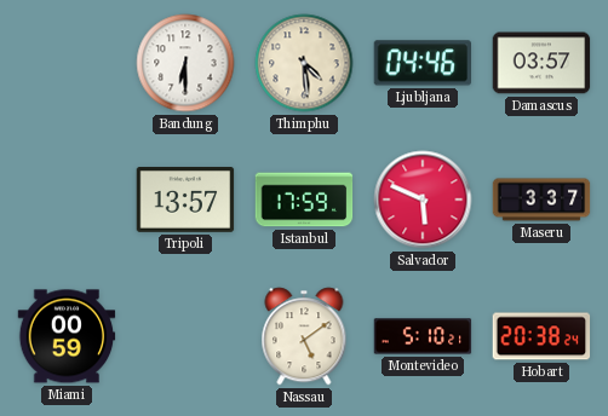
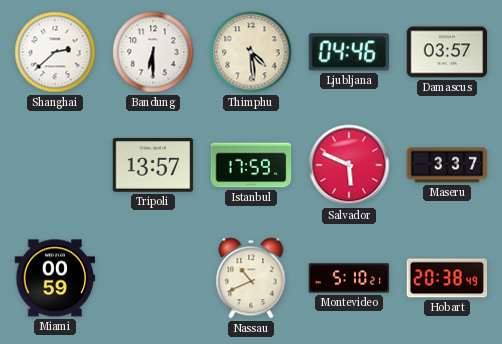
Shanghai: none -> 2:38 (55, 52)
Nassau: 5:09 -> 10:41 (251, 278)
Hobart: 20:38:24 -> 20:38:49 (447, 278)
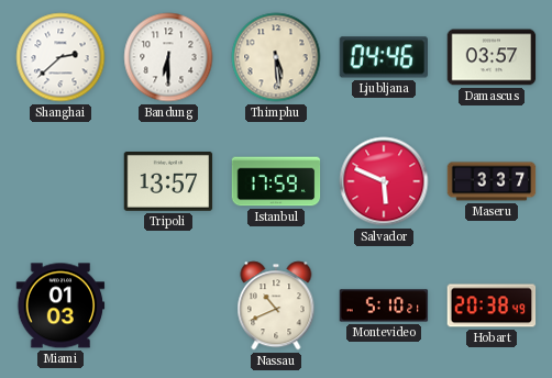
Thimphu: 4:29 -> 5:29 (276, 57)
Miami: 00:59 -> 01:03 (60, 305)
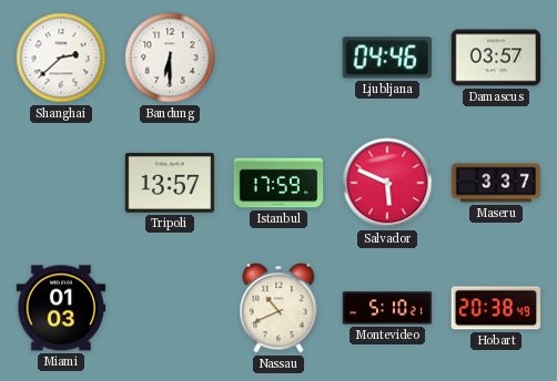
Thimphu: 5:29 -> none (276, 57)
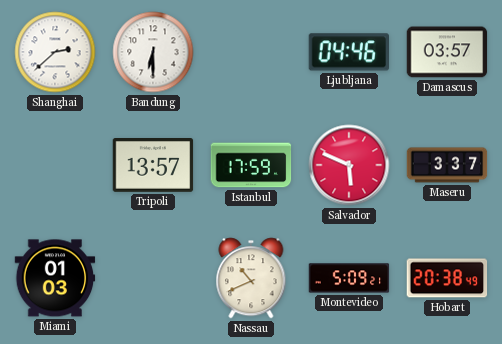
Montevideo: 5:10 -> 5:09 (349, 278)
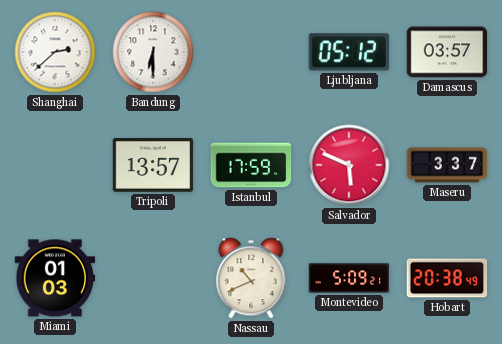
Ljubljana: 04:46 -> 05:12 (349, 52)
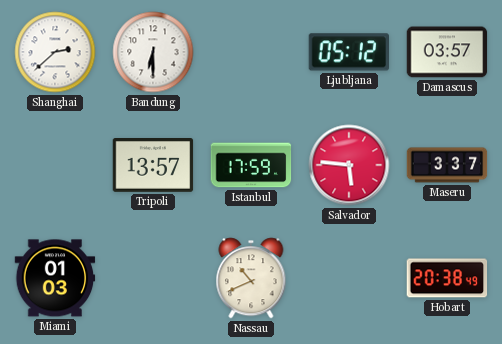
Salvador: 5:49 -> 5:46 (349, 165)
Montevideo: 5:09 -> none (349, 278)
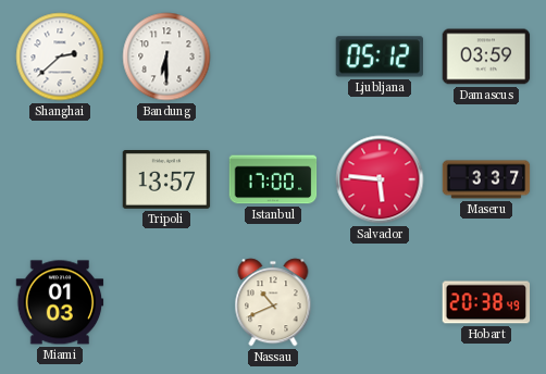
Damascus: 03:57 -> 03:59 (486, 57)
Istanbul: 17:59 -> 17:00 (273, 179)
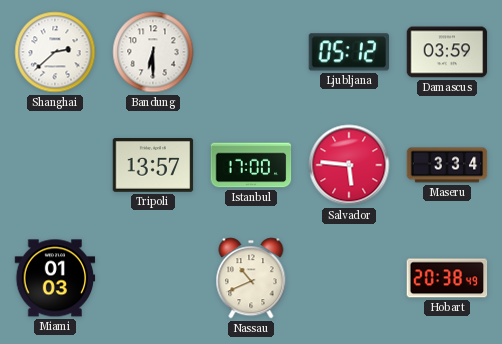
Maseru: 3:37 -> 3:34 (447, 165)
